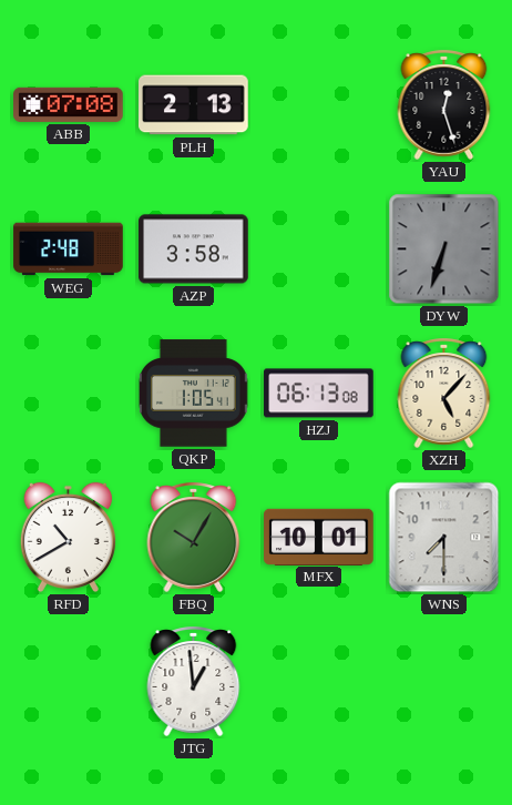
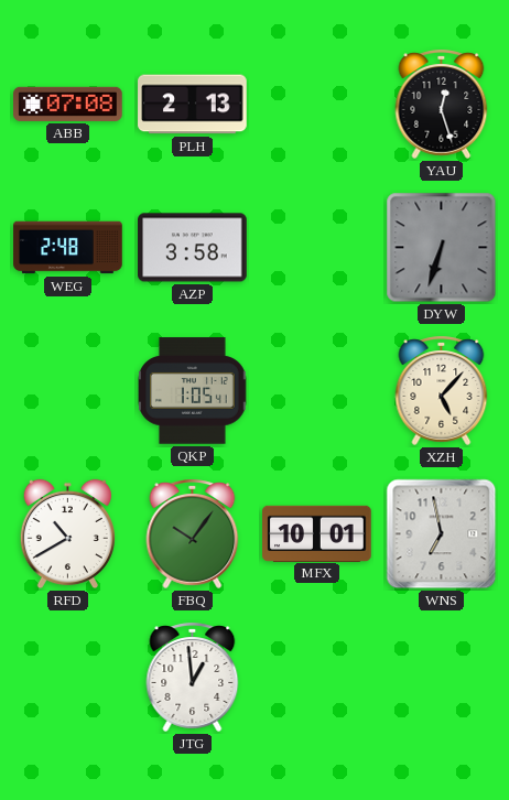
HZJ: 06:13 -> none (319, 394)
FBQ: 10:05 -> 10:06 (193, 533)
WNS: 7:30 -> 6:58 (442, 534)
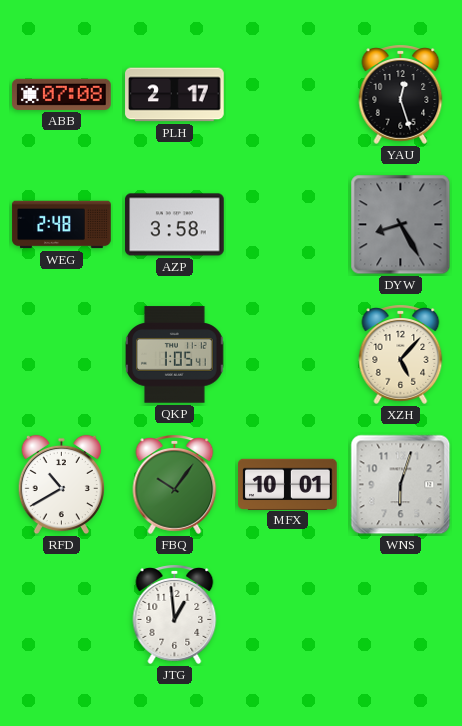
PLH: 2:13 -> 2:17 (175, 95)
DYW: 6:33 -> 8:25 (401, 225)
WNS: 6:58 -> 6:03 (401, 485)
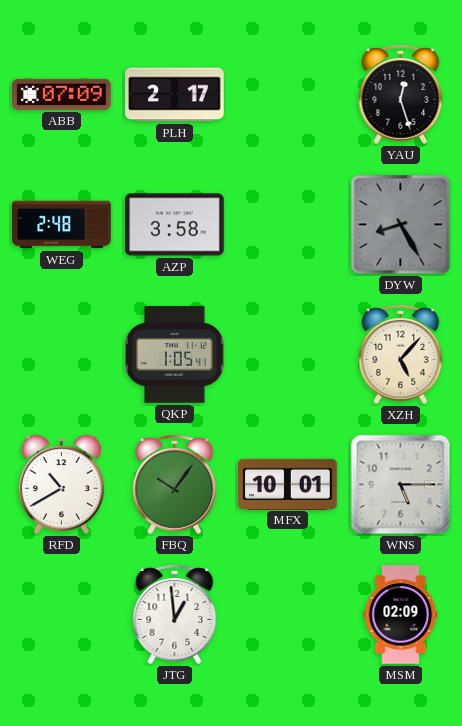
ABB: 07:08 -> 07:09 (62, 94)
WNS: 6:03 -> 5:15 (401, 485)
MSM: none -> 02:09 (401, 615)
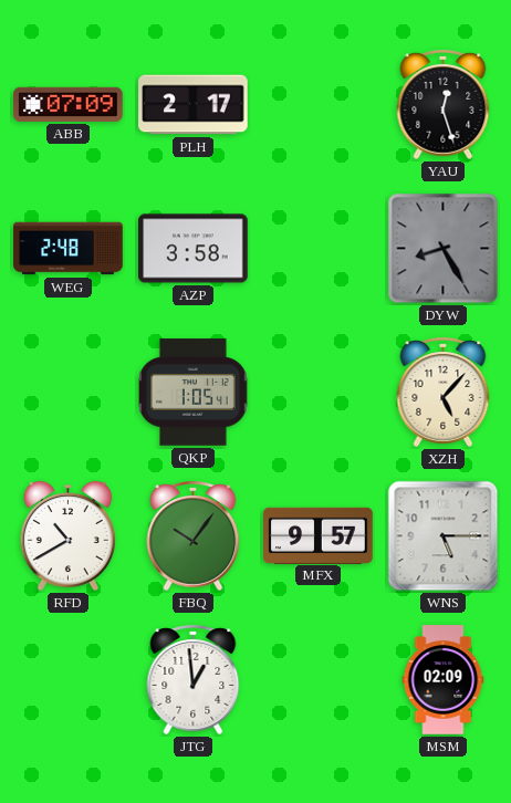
MFX: 10:01 -> 9:57 (319, 535)
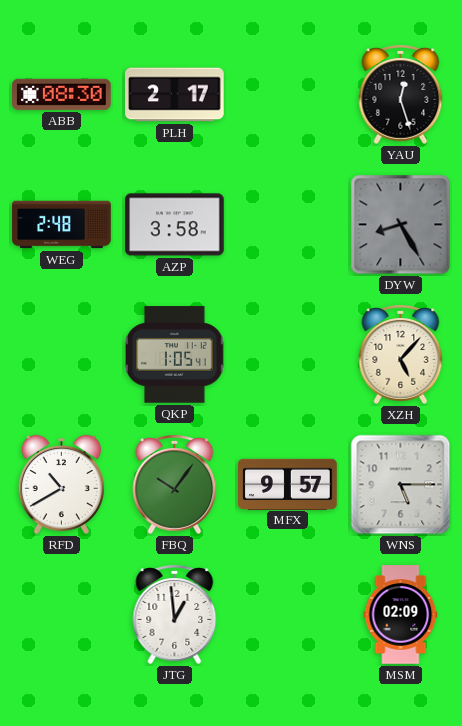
ABB: 07:09 -> 08:30 (62, 94)
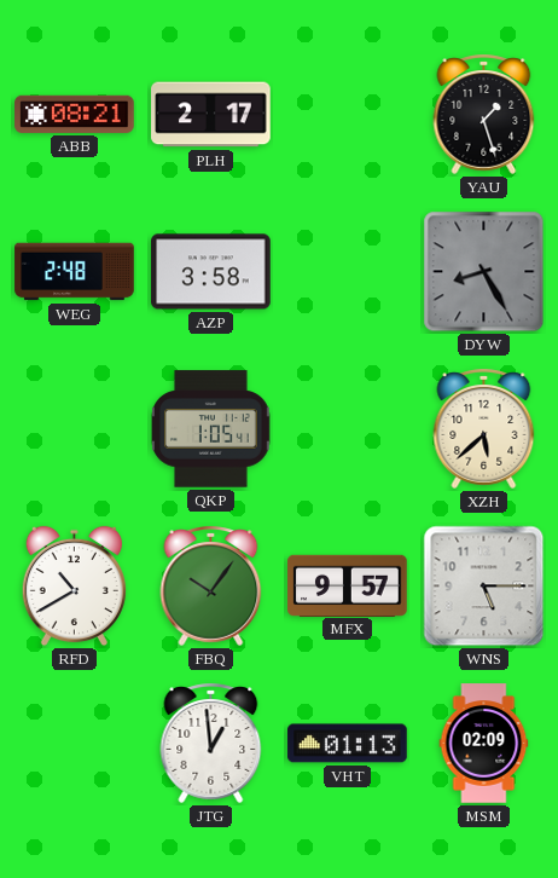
ABB: 08:30 -> 08:21 (75, 114)
YAU: 12:27 -> 1:27 (484, 114)
XZH: 5:07 -> 5:38 (484, 428)
VHT: none -> 01:13 (348, 744)
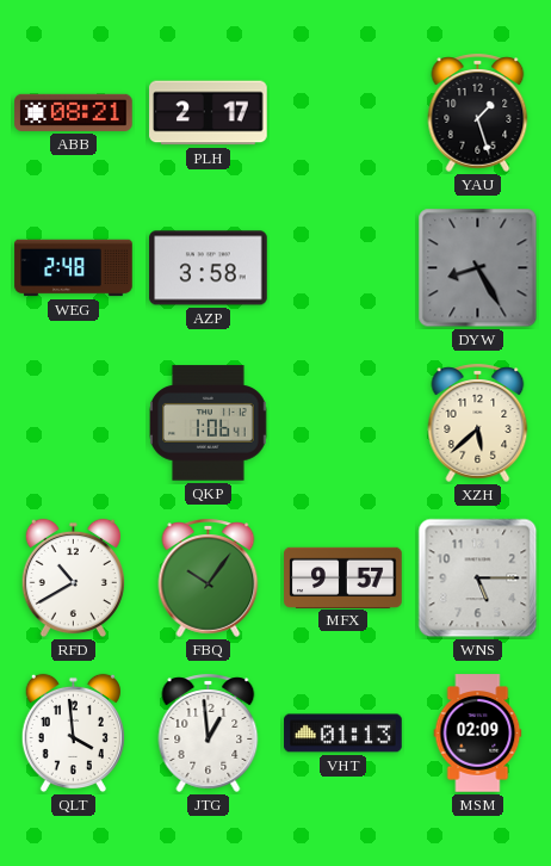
QKP: 1:05 -> 1:06 (209, 423)
QLT: none -> 3:59 (73, 734)
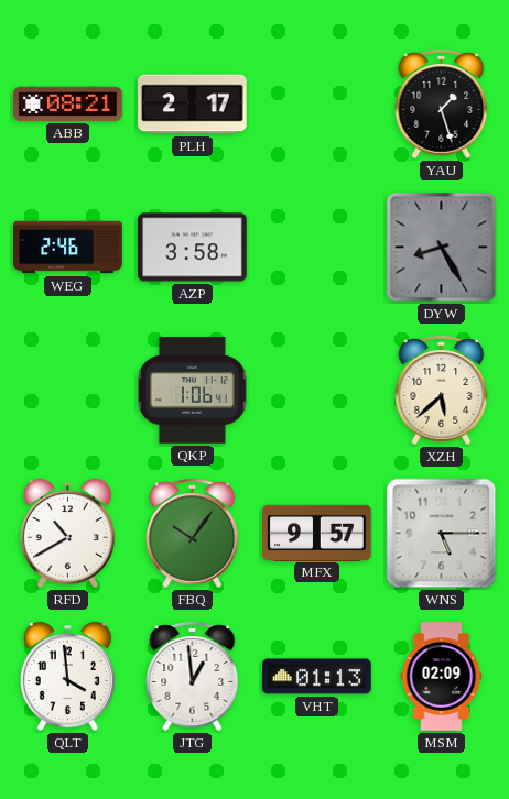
WEG: 2:48 -> 2:46 (68, 248)
